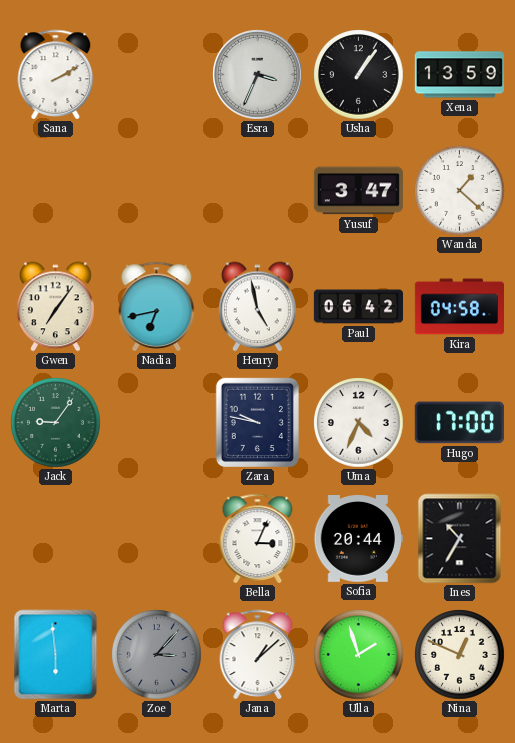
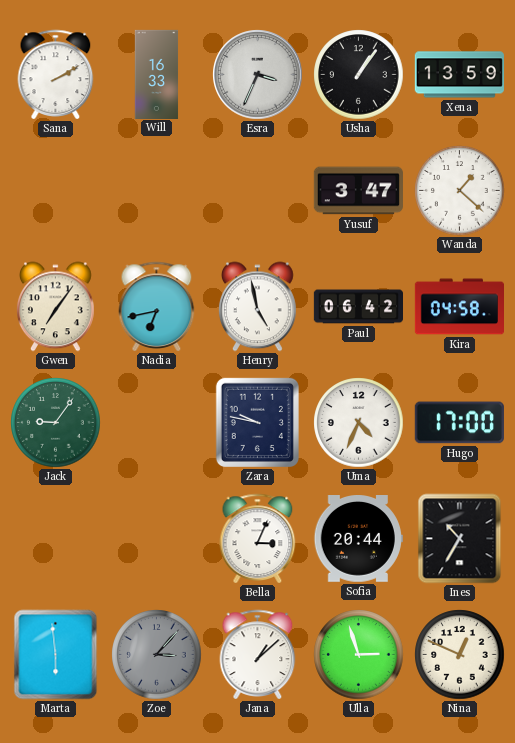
Will: none -> 16:33 (157, 74)
Ulla: 1:57 -> 2:57 (359, 655)
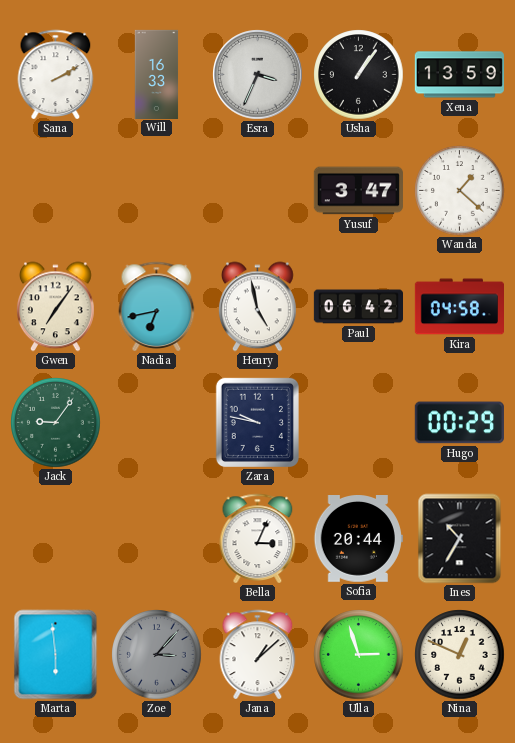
Uma: 4:34 -> none (359, 423)
Hugo: 17:00 -> 00:29 (459, 423)
